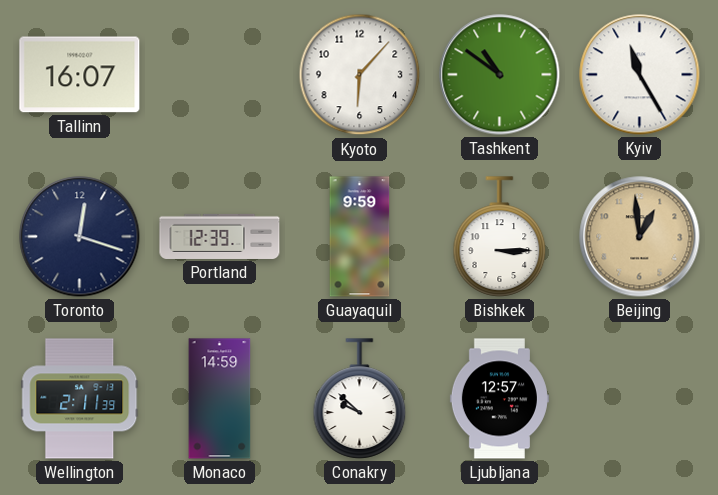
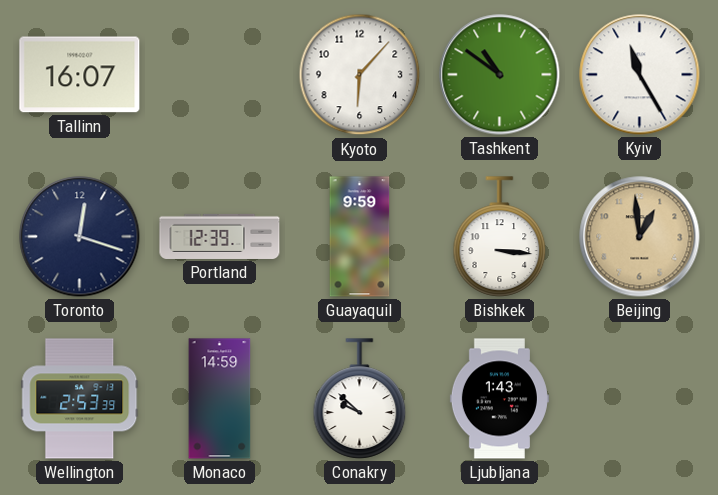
Bishkek: 3:15 -> 3:16 (500, 237)
Wellington: 2:11 -> 2:53 (80, 399)
Ljubljana: 12:57 -> 1:43 (499, 399)
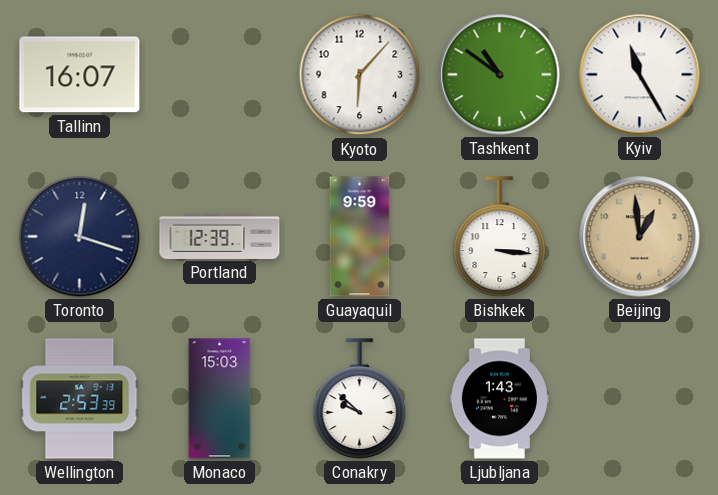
Monaco: 14:59 -> 15:03 (220, 399)
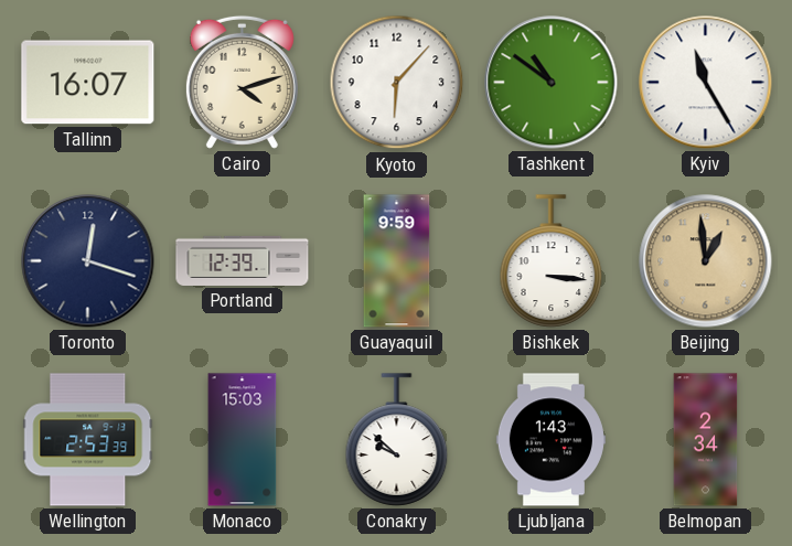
Cairo: none -> 4:12 (242, 82)
Belmopan: none -> 2:34 (706, 440)
